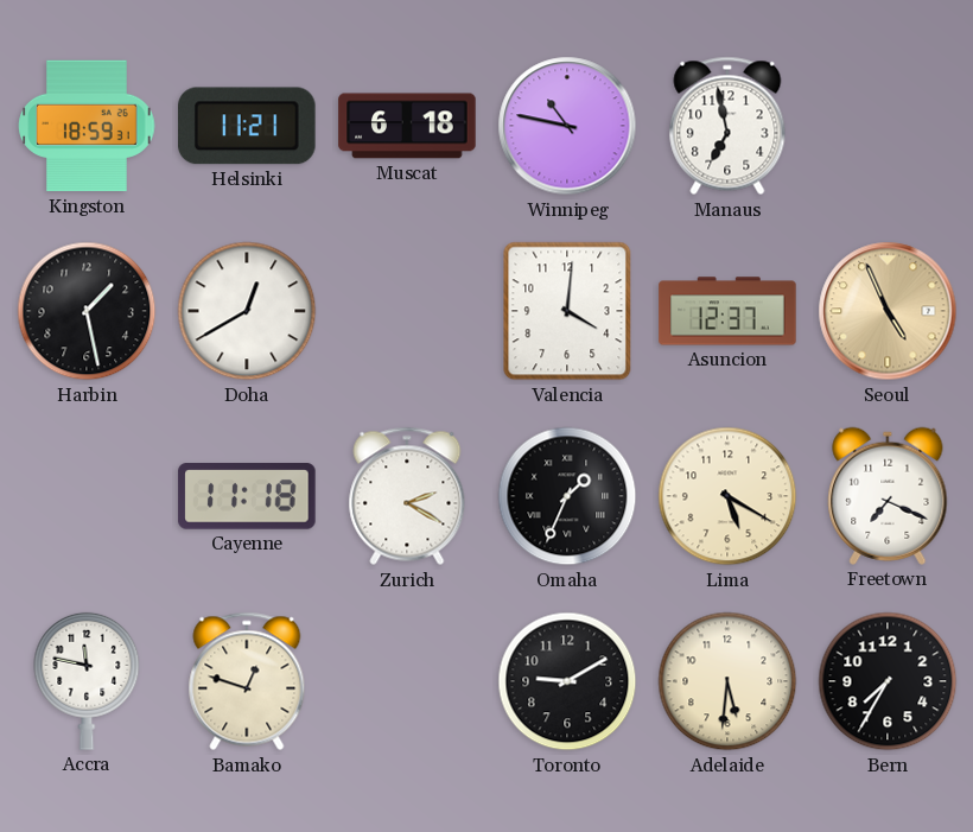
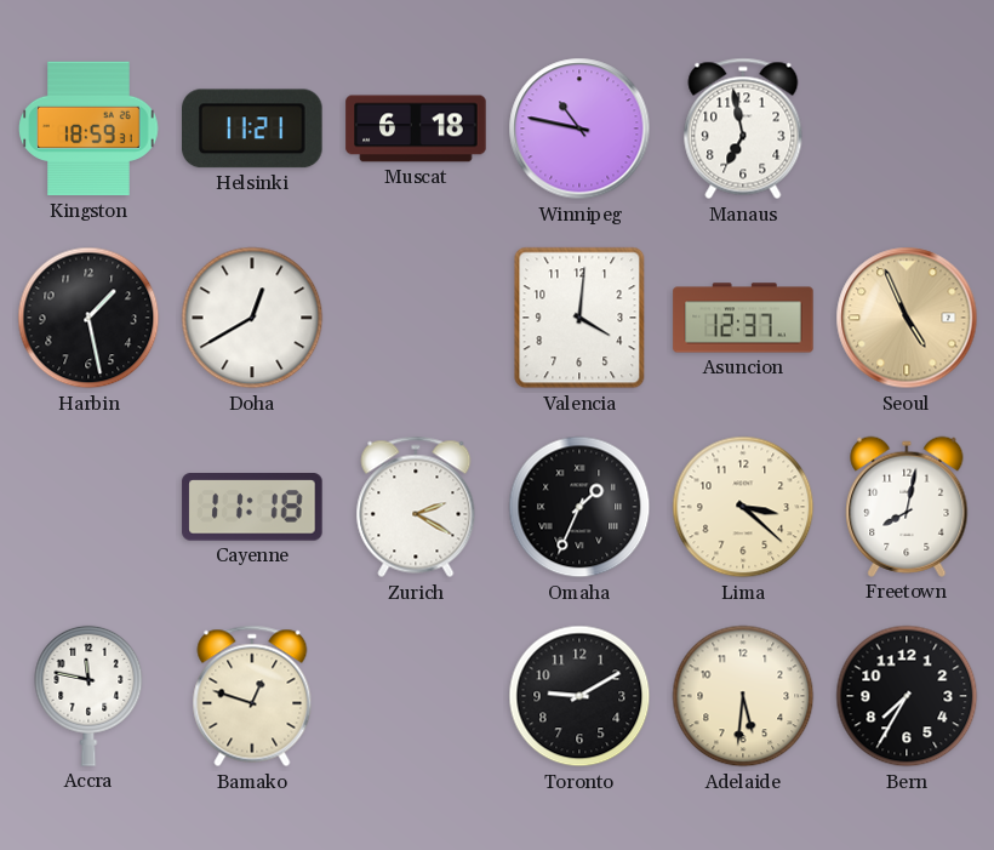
Lima: 5:20 -> 3:22 (743, 507)
Freetown: 7:19 -> 8:02 (907, 507)
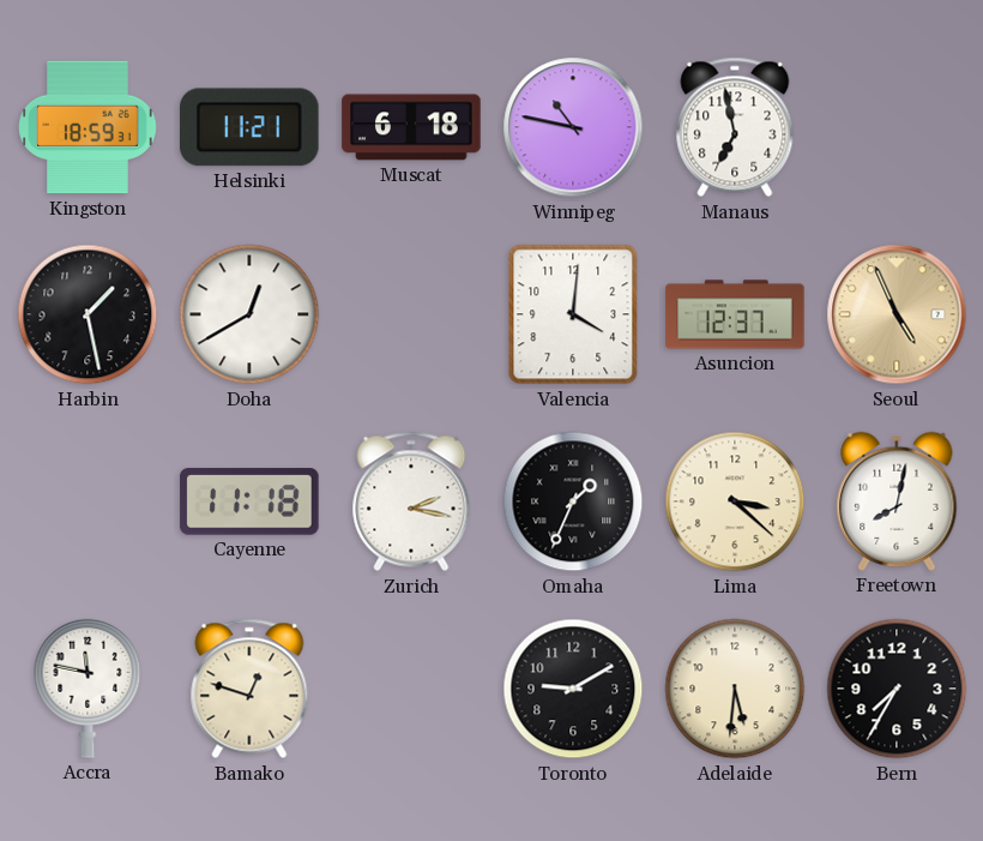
Zurich: 2:20 -> 2:17 (411, 501)
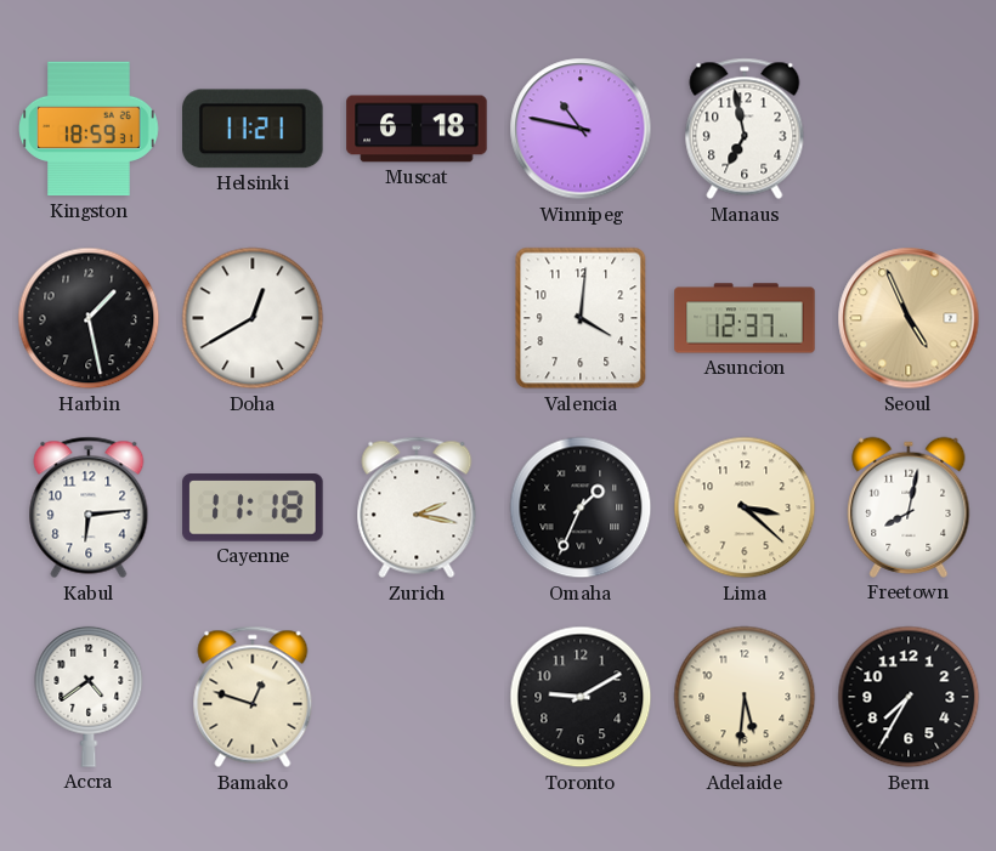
Kabul: none -> 6:14 (89, 507)
Accra: 11:47 -> 4:39 (89, 697)
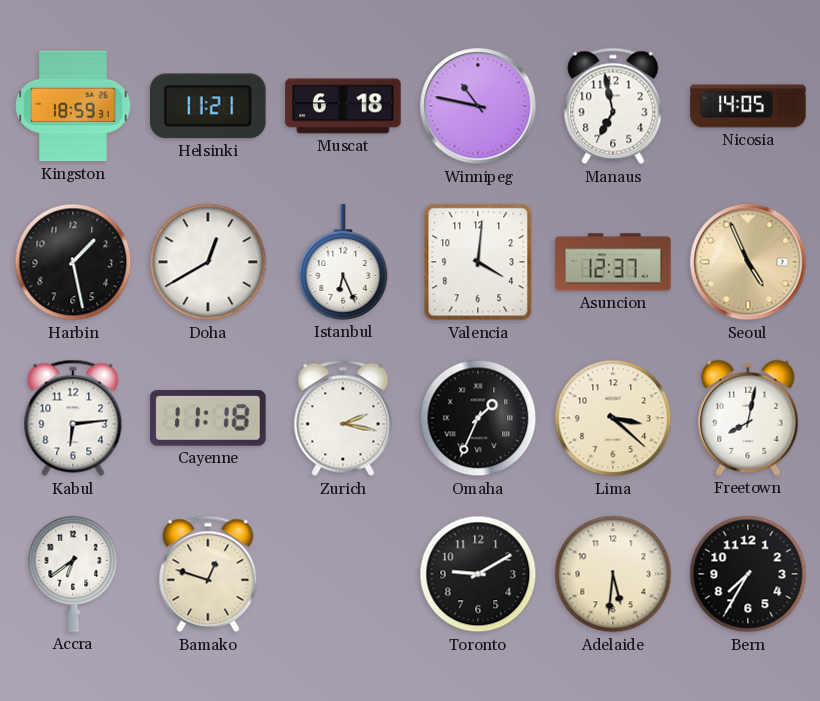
Nicosia: none -> 14:05 (748, 106)
Istanbul: none -> 6:26 (343, 262)
Accra: 4:39 -> 6:39 (73, 574)
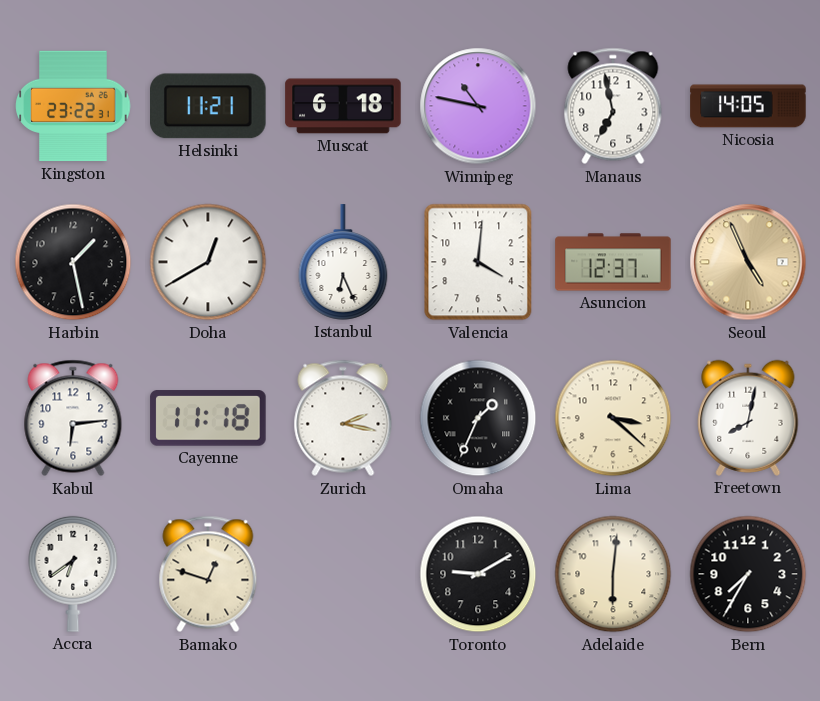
Kingston: 18:59 -> 23:22 (73, 106)
Adelaide: 5:31 -> 6:01 (613, 574)
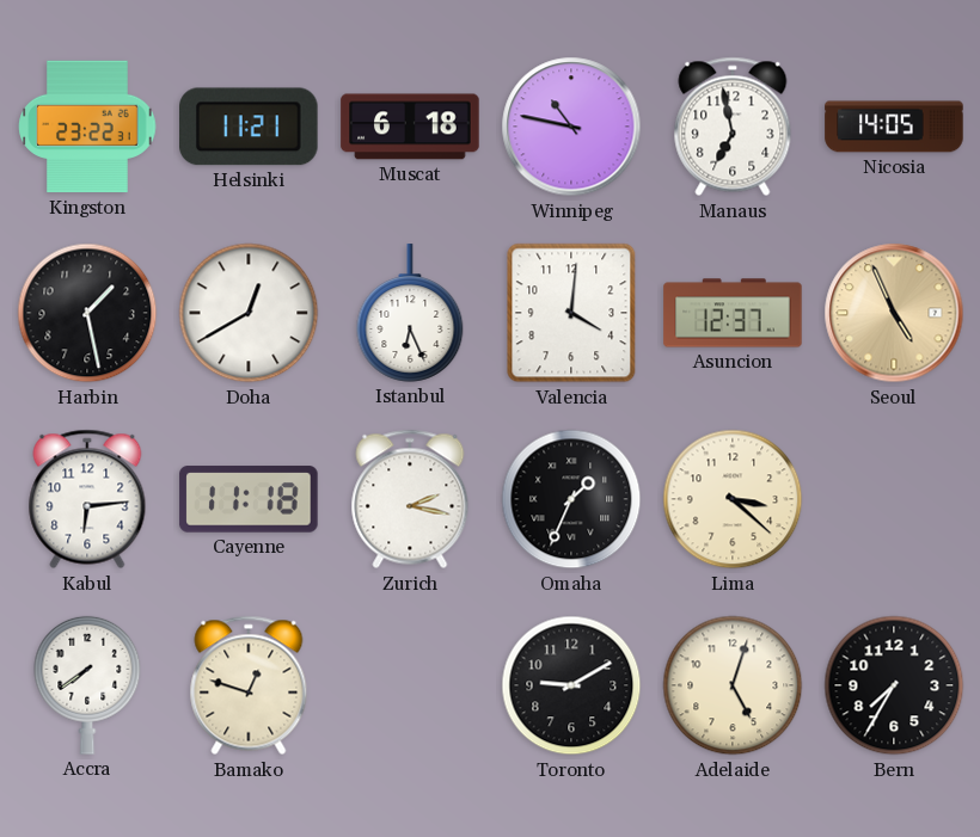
Freetown: 8:02 -> none (748, 418)
Accra: 6:39 -> 7:39 (87, 685)
Adelaide: 6:01 -> 5:03 (733, 685)
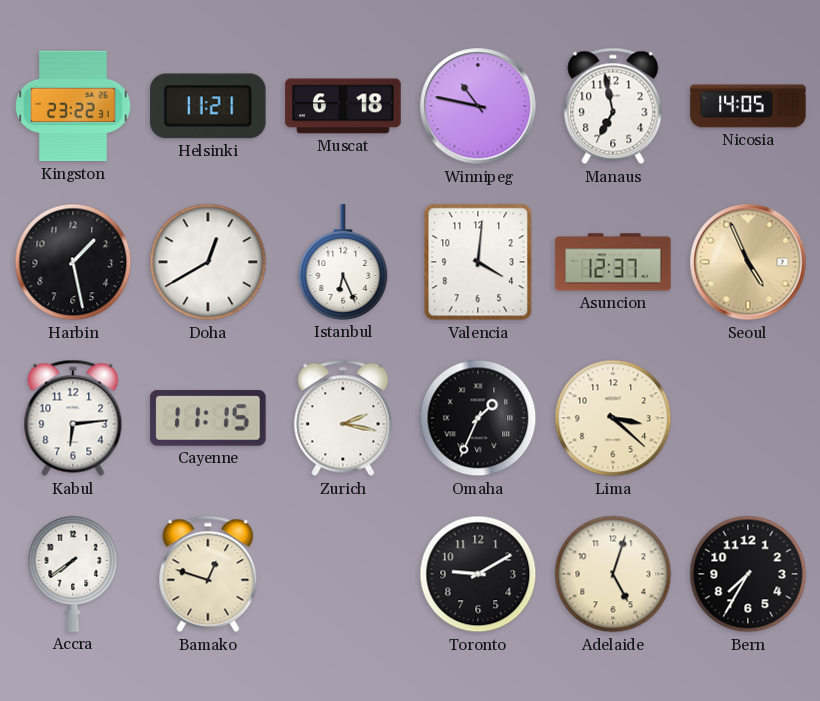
Cayenne: 11:18 -> 11:15 (208, 418)
